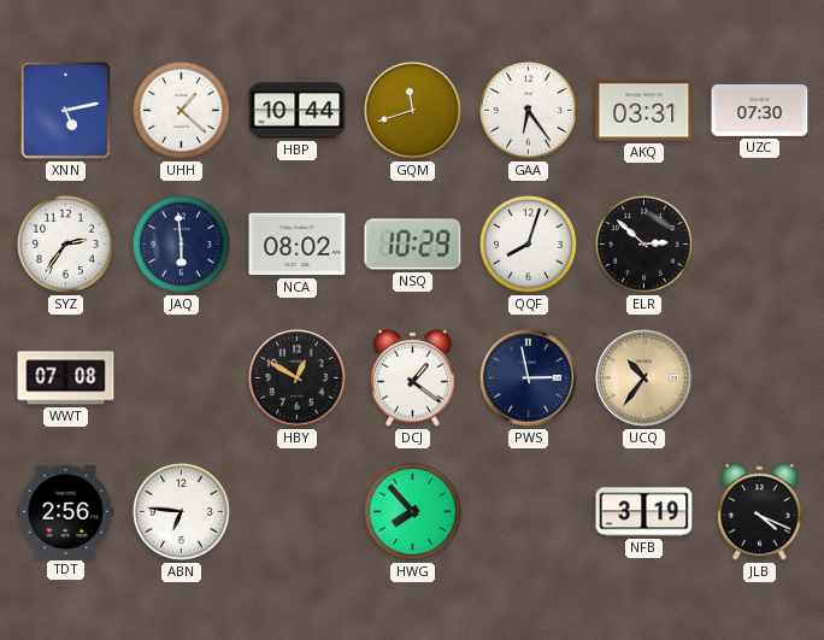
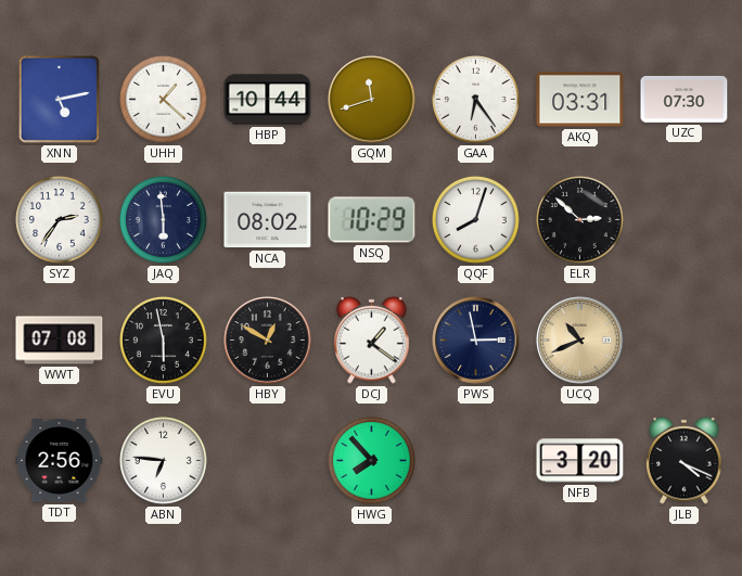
EVU: none -> 5:58 (164, 341)
UCQ: 10:36 -> 10:41 (580, 341)
NFB: 3:19 -> 3:20 (580, 461)
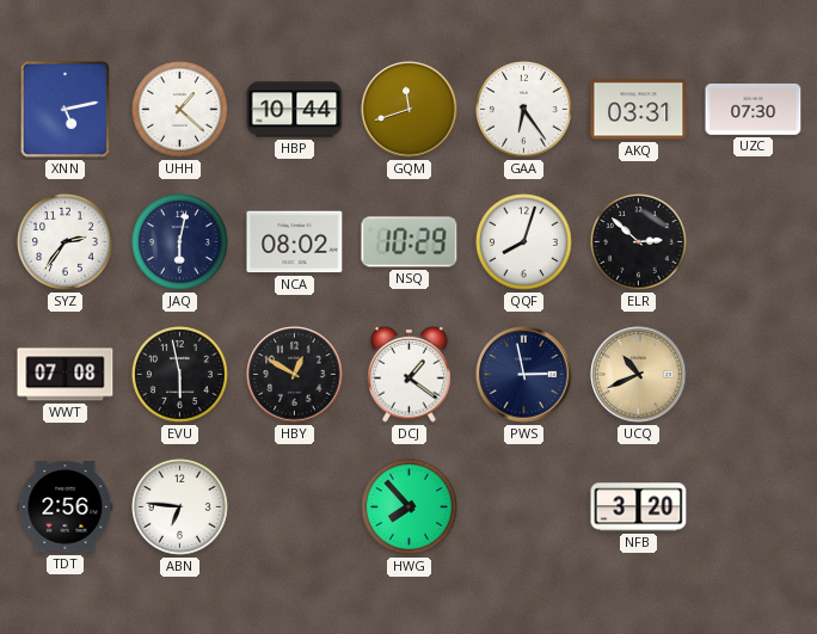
JAQ: 5:59 -> 6:02 (180, 242)
JLB: 4:19 -> none (685, 460)
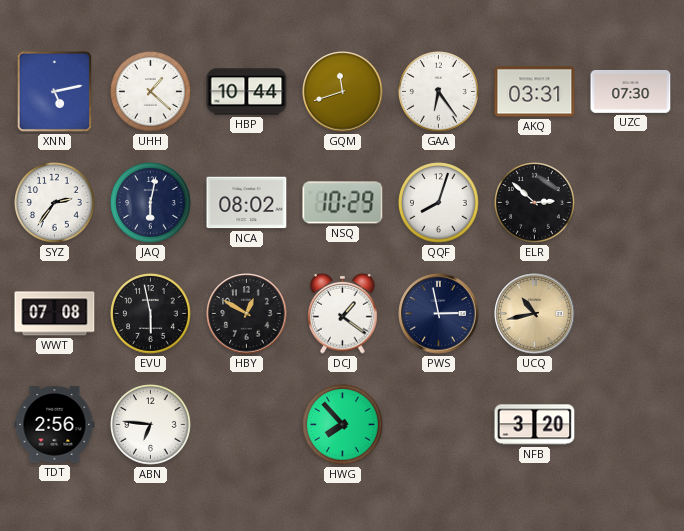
UCQ: 10:41 -> 10:43 (535, 314)
